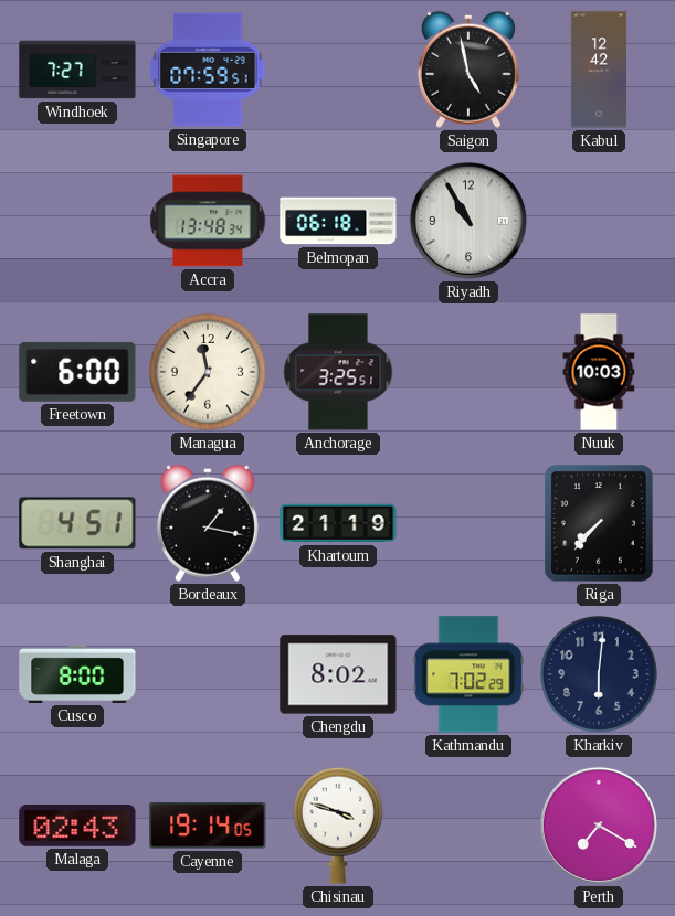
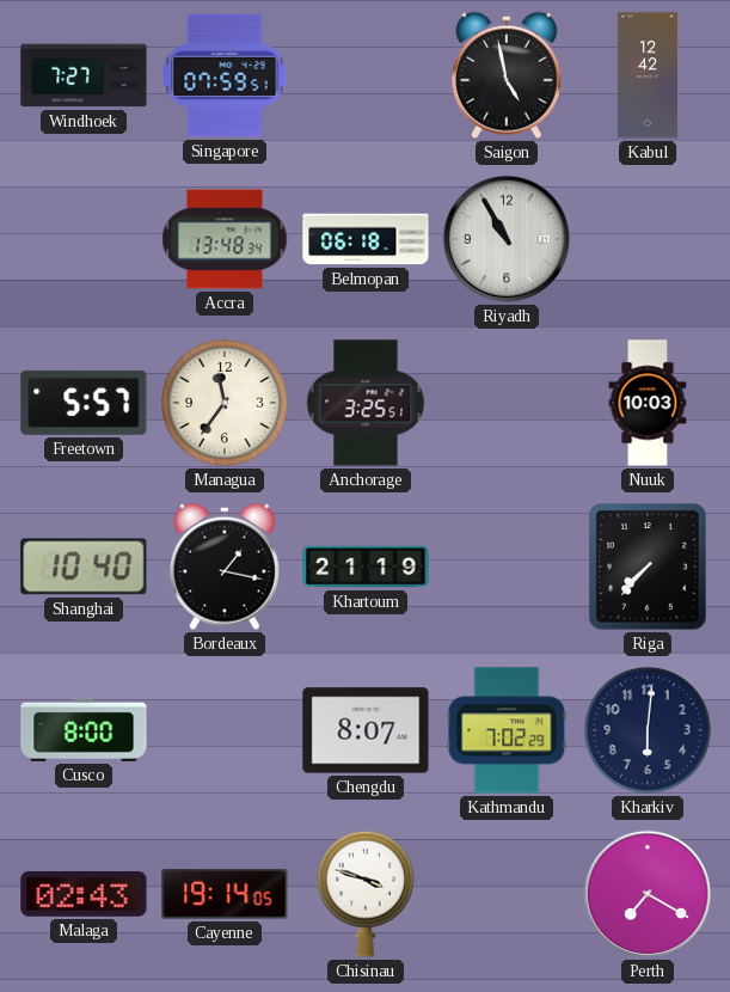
Freetown: 6:00 -> 5:57 (84, 403)
Shanghai: 4:51 -> 10:40 (84, 567)
Chengdu: 8:02 -> 8:07 (366, 730)
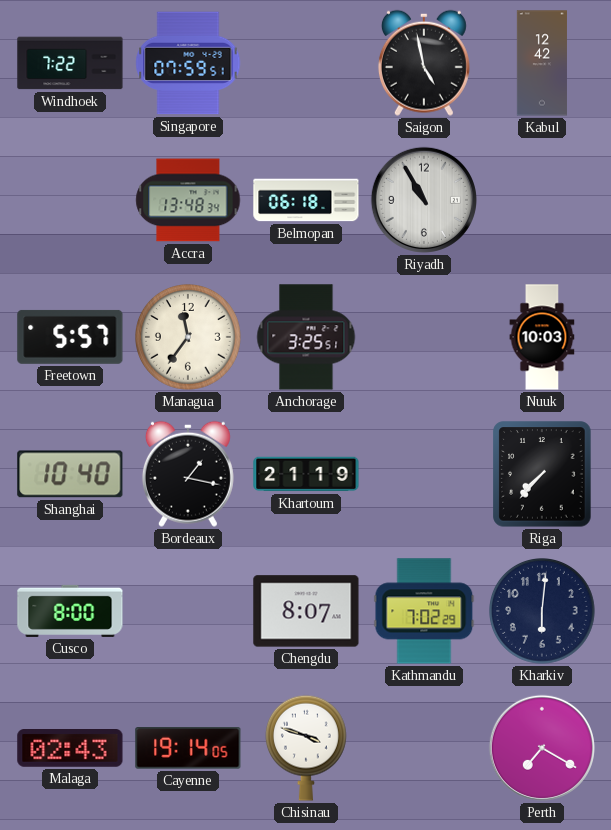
Windhoek: 7:27 -> 7:22 (70, 63)
